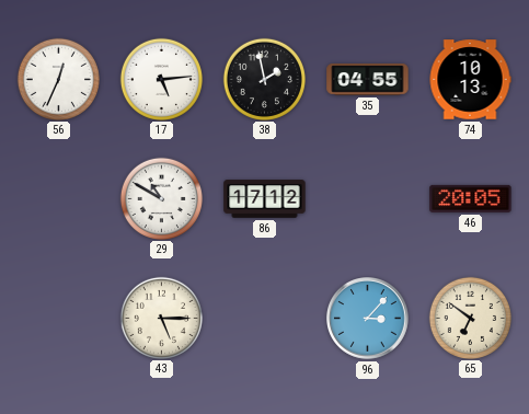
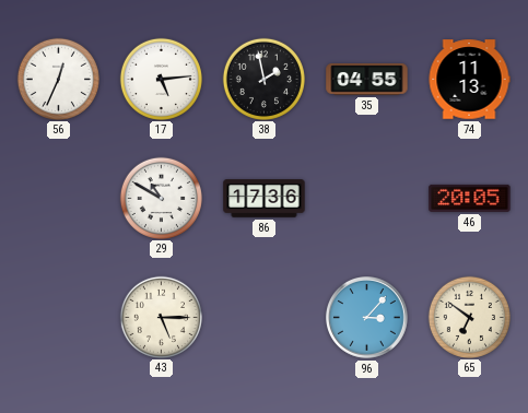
74: 10:13 -> 11:13 (469, 80)
86: 17:12 -> 17:36 (265, 199)
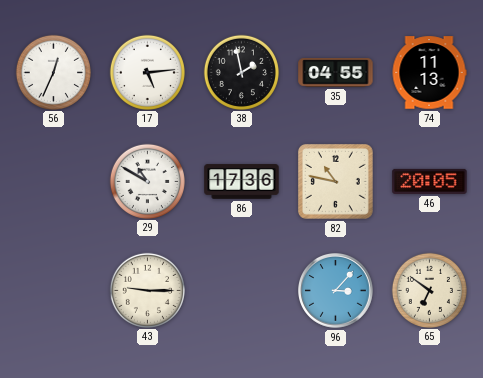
82: none -> 10:47 (335, 181)
43: 5:15 -> 9:15 (147, 290)
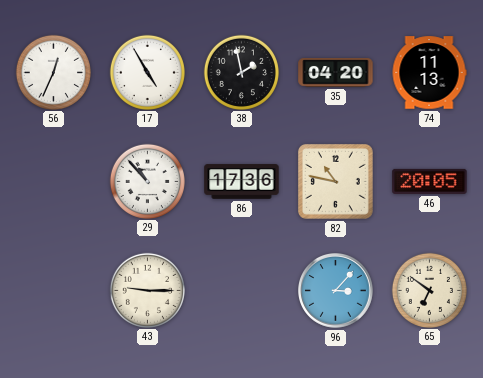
17: 5:14 -> 4:55 (147, 72)
35: 04:55 -> 04:20 (336, 73)
29: 10:50 -> 10:53 (147, 181)
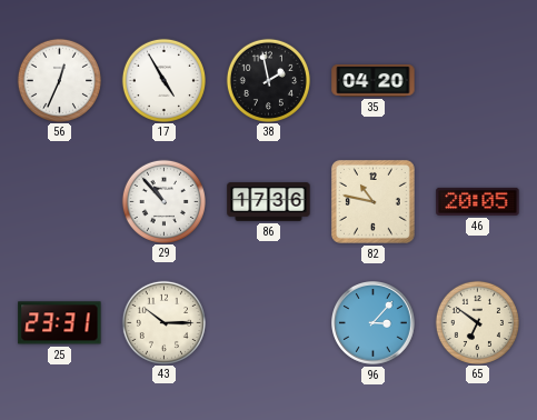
74: 11:13 -> none (429, 73)
25: none -> 23:31 (60, 323)
43: 9:15 -> 10:15 (163, 322)
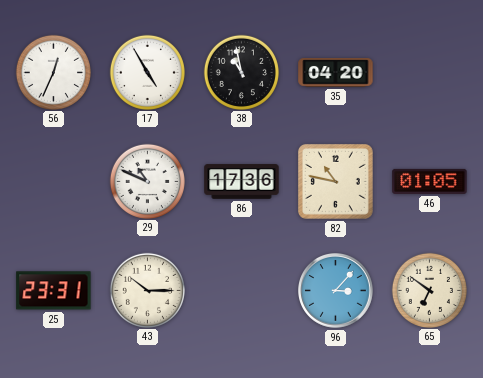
38: 1:58 -> 10:58 (241, 72)
29: 10:53 -> 10:49 (147, 181)
46: 20:05 -> 01:05 (430, 181)
